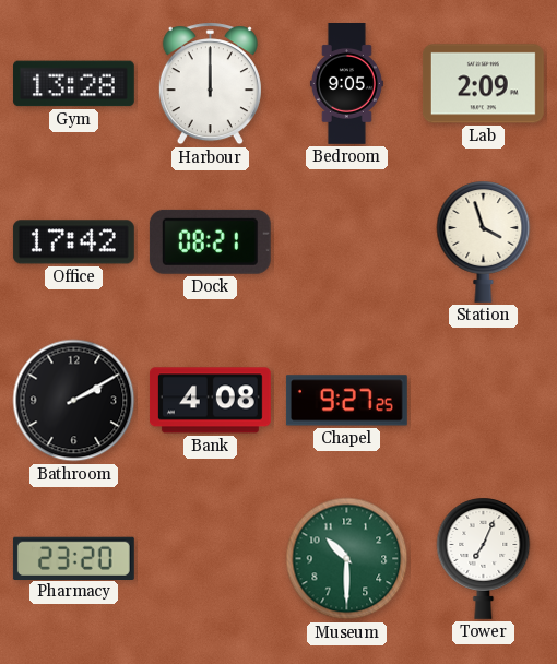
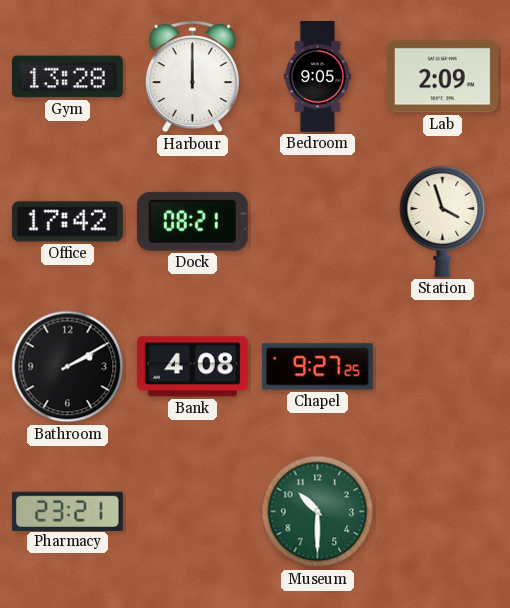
Pharmacy: 23:20 -> 23:21 (67, 511)
Tower: 7:04 -> none (484, 558)
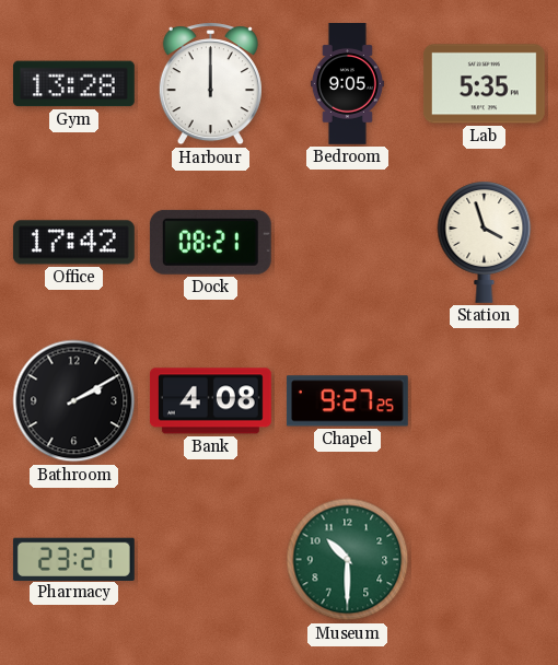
Lab: 2:09 -> 5:35 (484, 84)
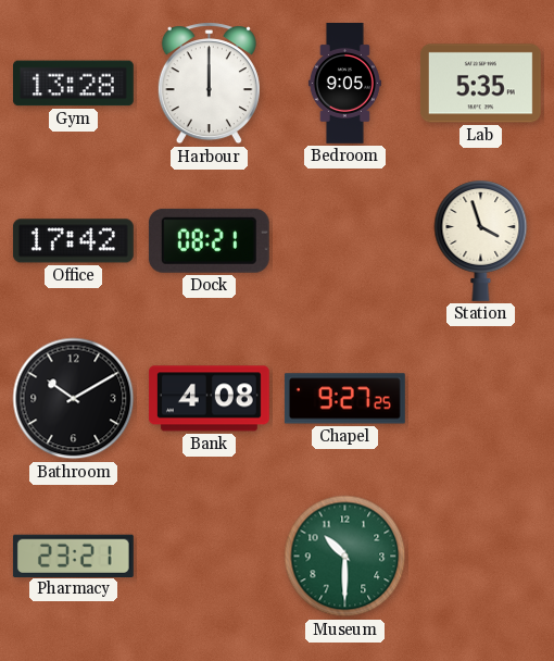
Bathroom: 2:10 -> 10:10 (74, 399)
